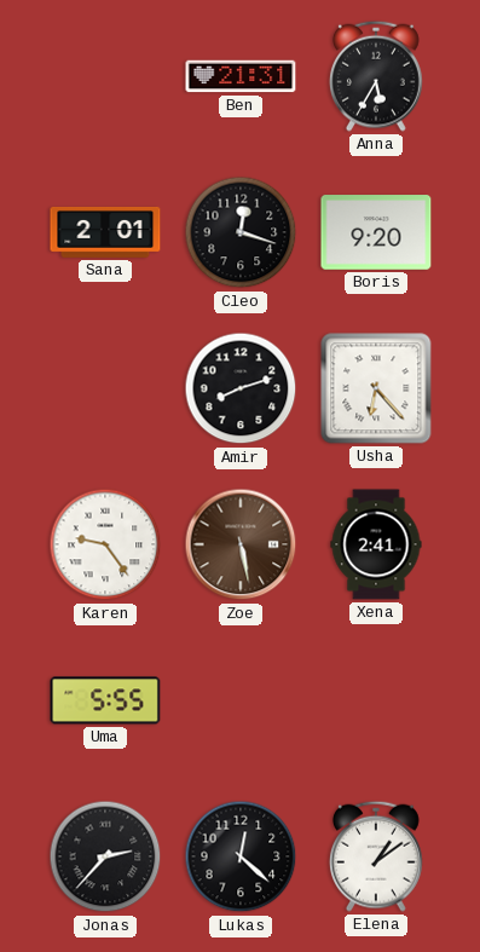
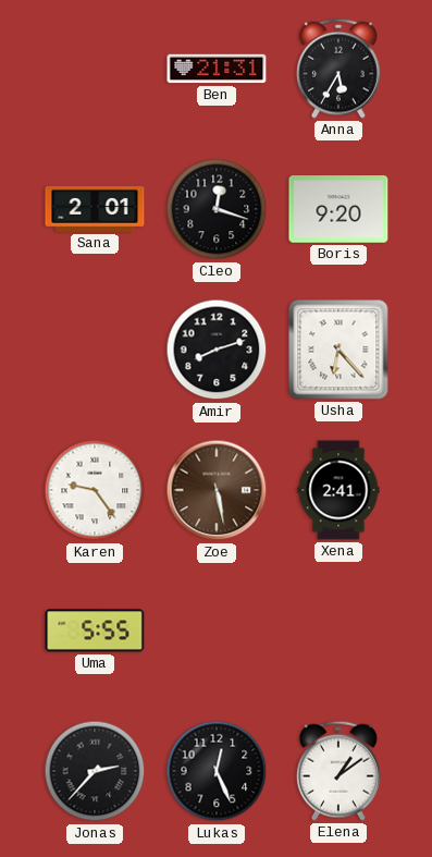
Lukas: 12:22 -> 12:26 (217, 771)
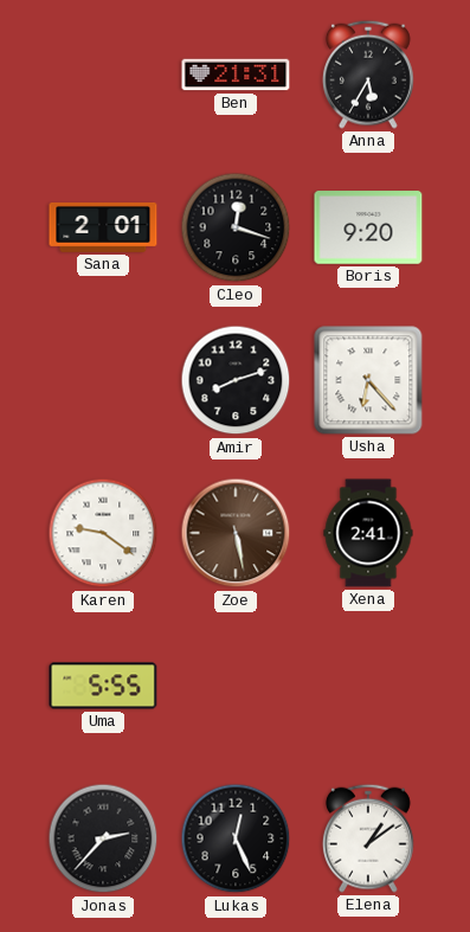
Karen: 9:24 -> 9:21 (103, 533)
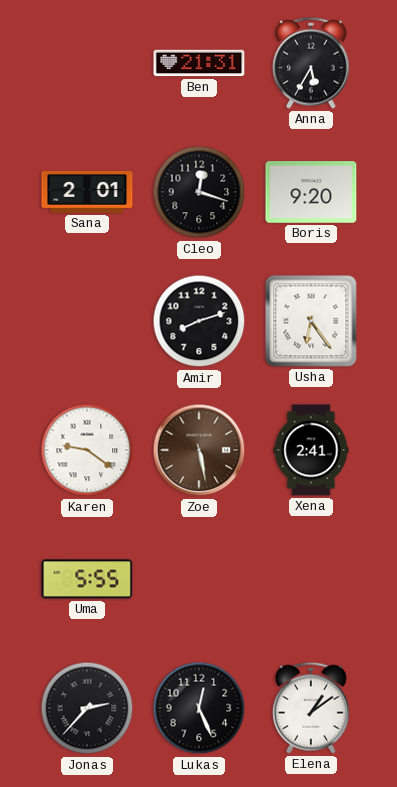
Usha: 6:23 -> 6:24 (311, 321)
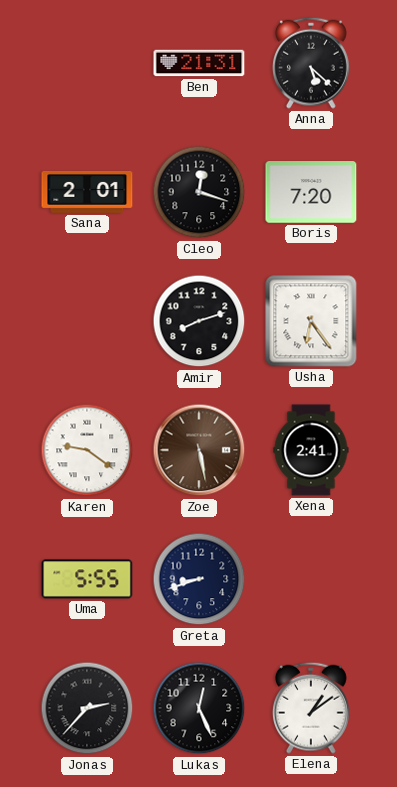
Anna: 5:35 -> 5:22 (312, 63)
Boris: 9:20 -> 7:20 (311, 192)
Greta: none -> 8:42 (199, 579)
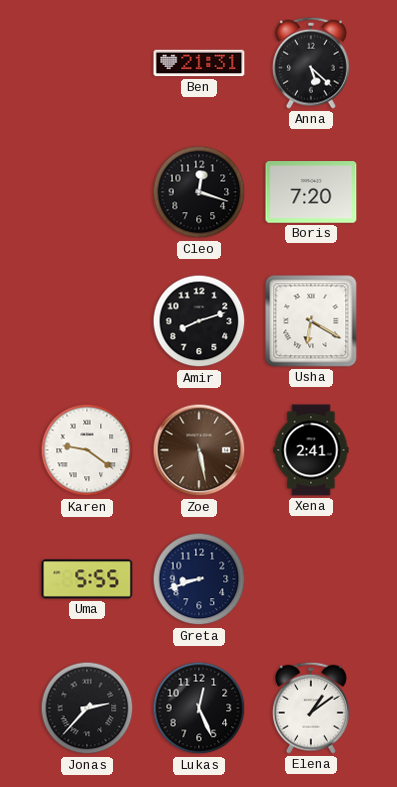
Sana: 2:01 -> none (87, 192)
Usha: 6:24 -> 6:20 (311, 321)
